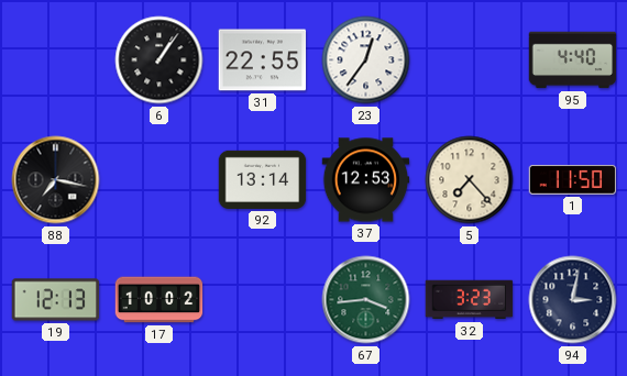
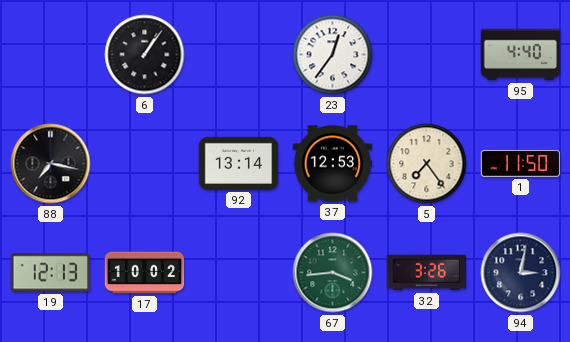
31: 22:55 -> none (263, 60)
5: 7:23 -> 7:24 (427, 164)
32: 3:23 -> 3:26 (427, 273)
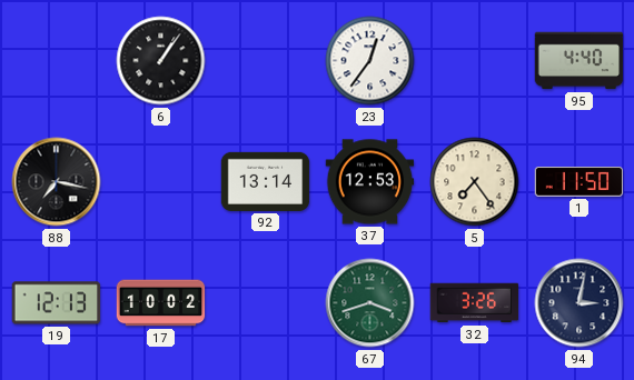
67: 3:44 -> 3:42 (370, 303)
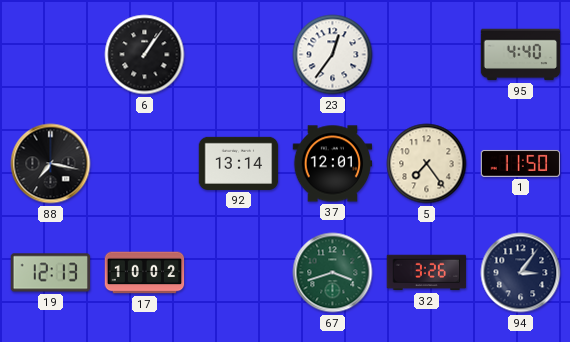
37: 12:53 -> 12:01 (333, 164)
94: 3:02 -> 3:06 (521, 273)
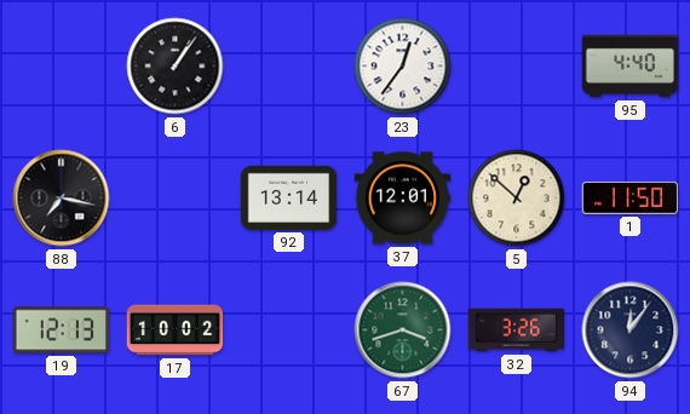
5: 7:24 -> 12:52 (517, 199)
94: 3:06 -> 12:06 (631, 330)
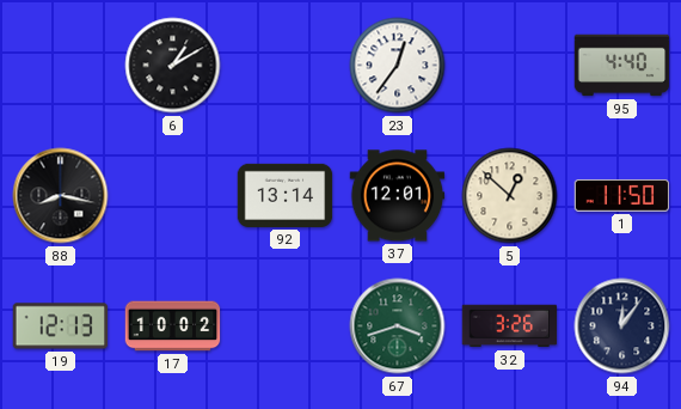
6: 1:06 -> 1:10 (173, 66)
88: 7:17 -> 8:17 (61, 196)
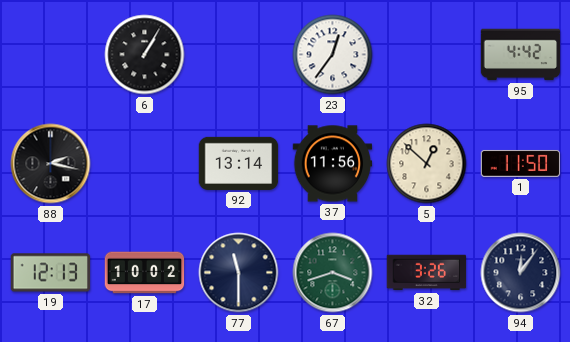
6: 1:10 -> 1:05 (145, 55)
95: 4:40 -> 4:42 (521, 55)
88: 8:17 -> 2:17 (51, 164)
37: 12:01 -> 11:56 (333, 164)
77: none -> 11:30 (239, 273)
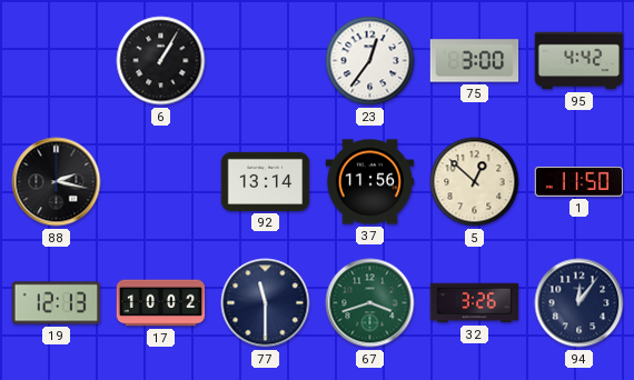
75: none -> 3:00 (475, 61)
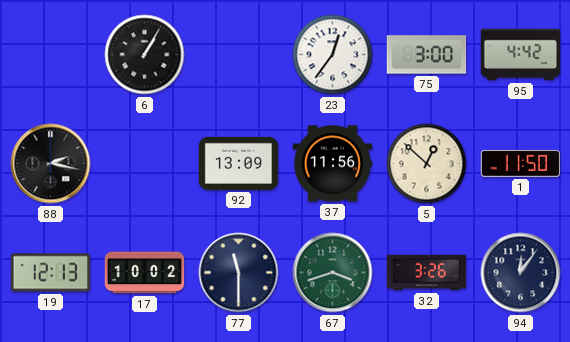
92: 13:14 -> 13:09 (239, 163)
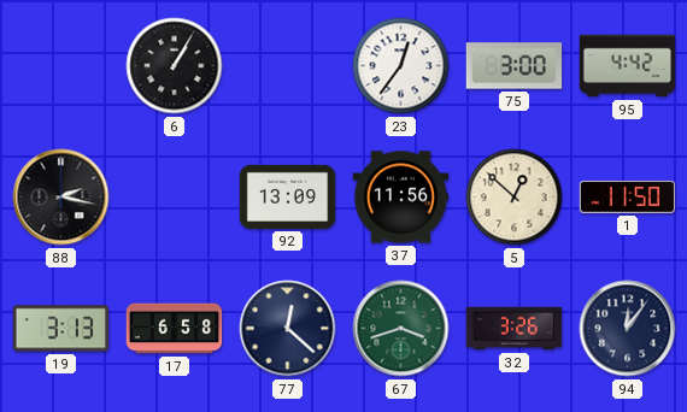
19: 12:13 -> 3:13 (61, 329)
17: 10:02 -> 6:58 (175, 329)
77: 11:30 -> 12:22 (288, 329)
